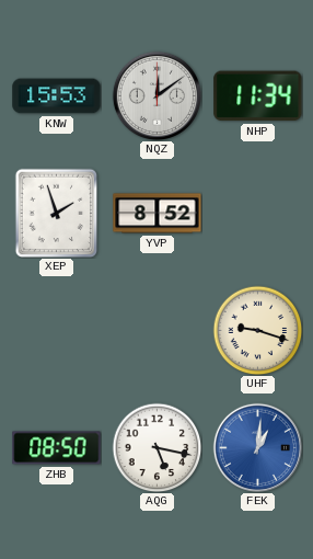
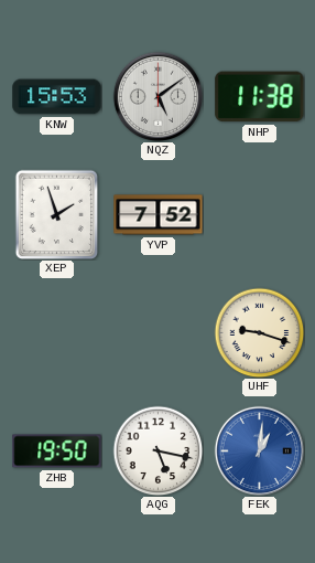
NQZ: 12:09 -> 5:09 (157, 96)
NHP: 11:34 -> 11:38 (260, 97)
YVP: 8:52 -> 7:52 (159, 215)
ZHB: 08:50 -> 19:50 (57, 452)
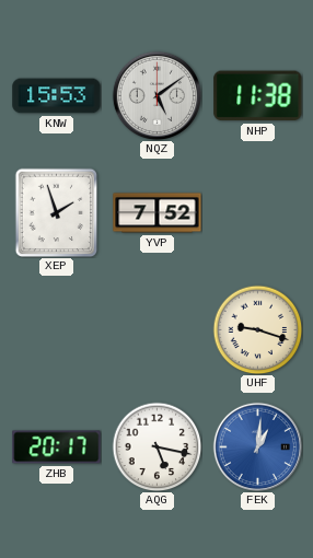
ZHB: 19:50 -> 20:17 (57, 447)
